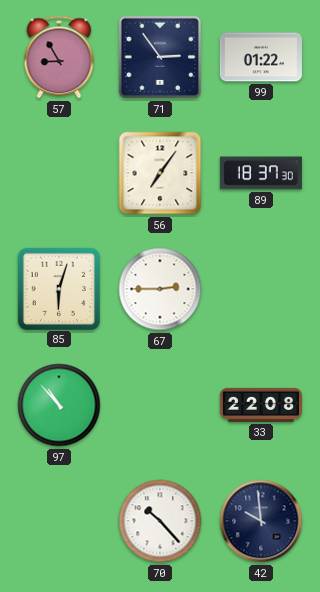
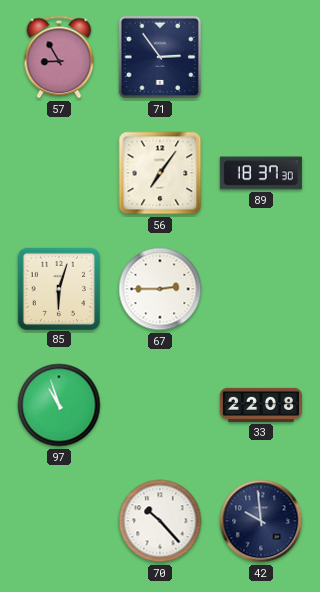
99: 01:22 -> none (261, 57)
97: 10:53 -> 10:57 (59, 405)
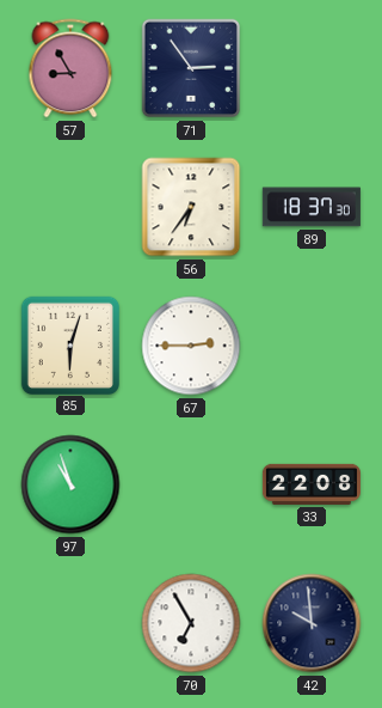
56: 7:06 -> 6:36 (191, 207)
70: 10:23 -> 6:55 (191, 623)
